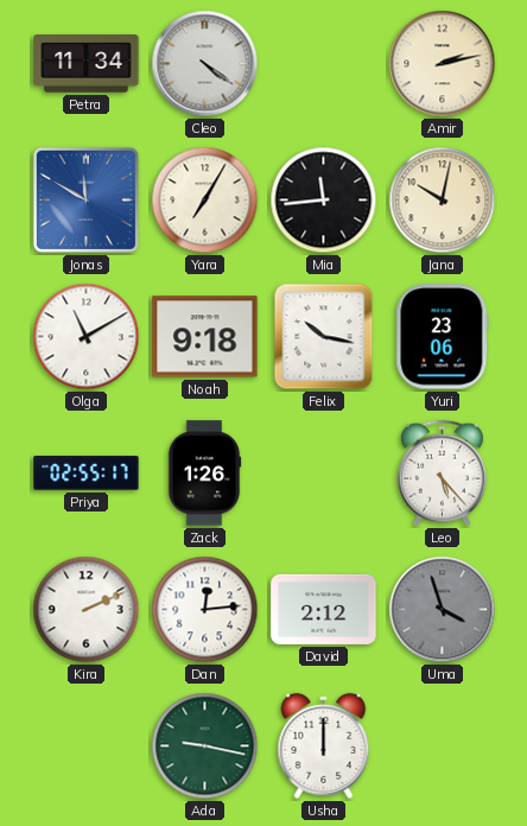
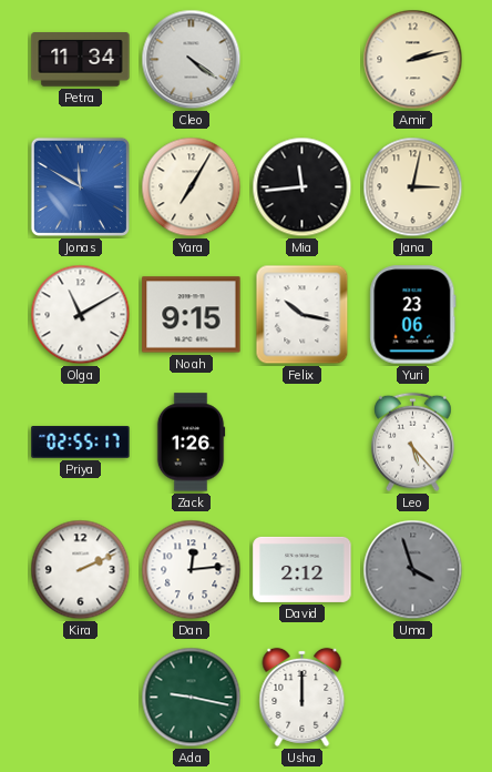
Jana: 10:02 -> 3:02 (413, 187)
Noah: 9:18 -> 9:15 (192, 315)
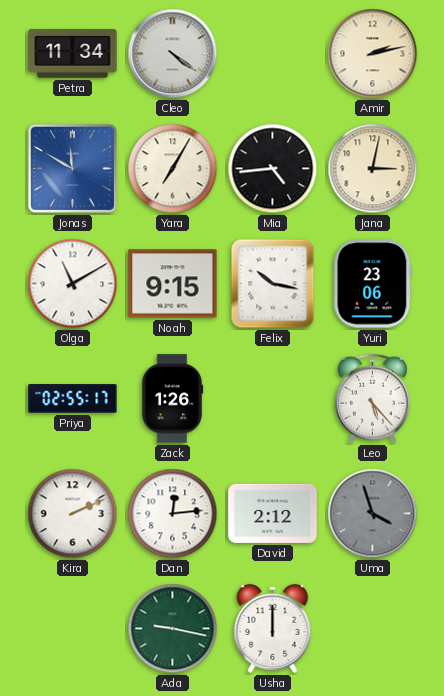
Mia: 11:44 -> 4:44 (273, 169)
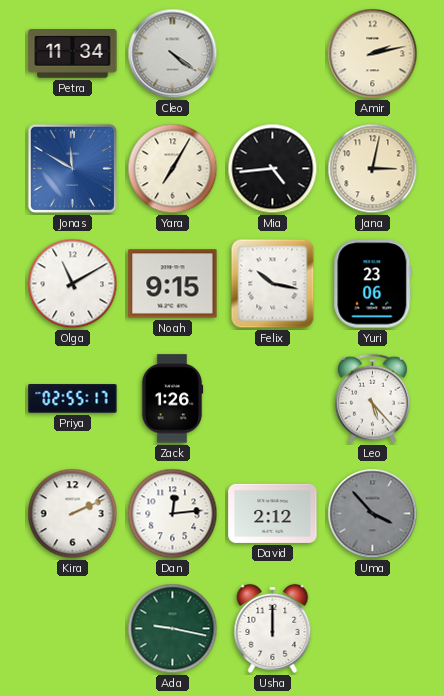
Uma: 3:57 -> 3:53 (373, 514)
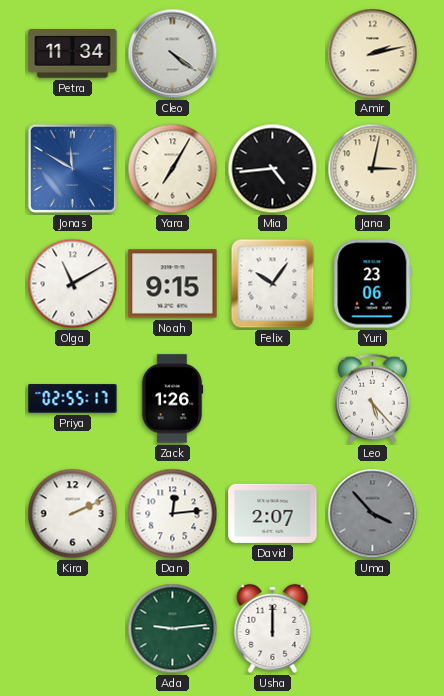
Felix: 10:17 -> 10:06 (273, 284)
David: 2:12 -> 2:07 (273, 513)
Ada: 9:17 -> 9:14 (173, 629)
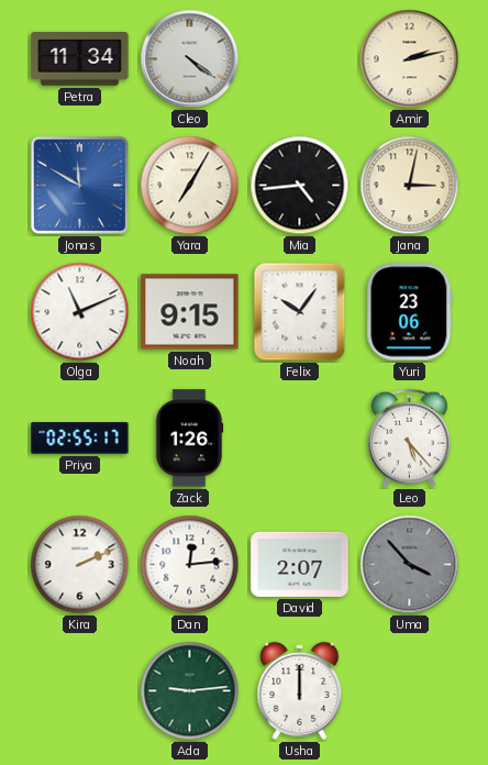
Olga: 11:10 -> 11:11 (80, 312)
